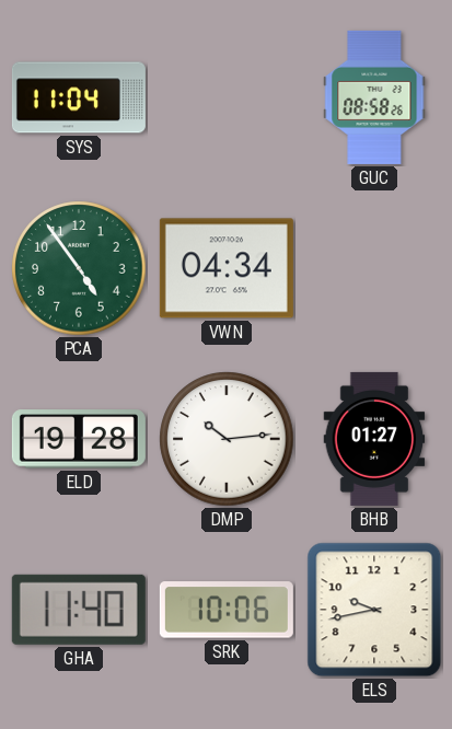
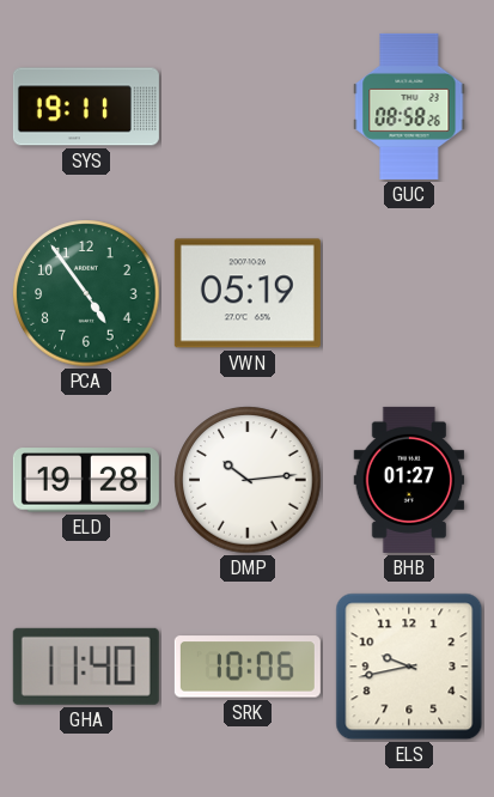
SYS: 11:04 -> 19:11 (86, 107)
VWN: 04:34 -> 05:19 (248, 293)
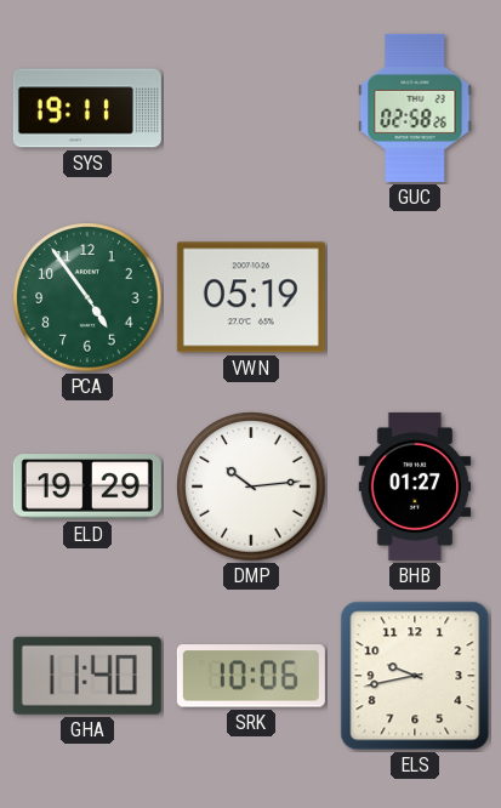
GUC: 08:58 -> 02:58 (415, 108)
ELD: 19:28 -> 19:29 (87, 486)
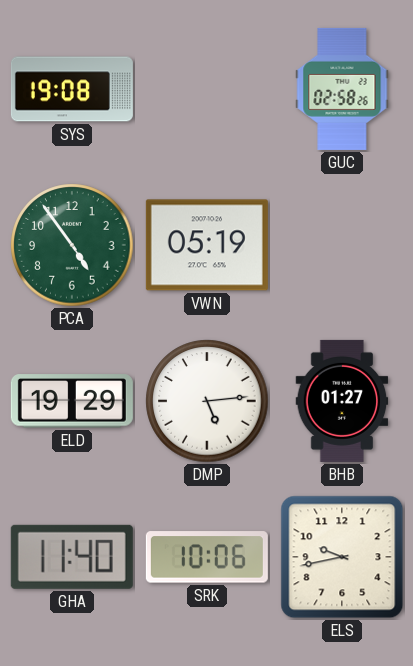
SYS: 19:11 -> 19:08 (72, 89)
DMP: 10:14 -> 5:14 (207, 401)
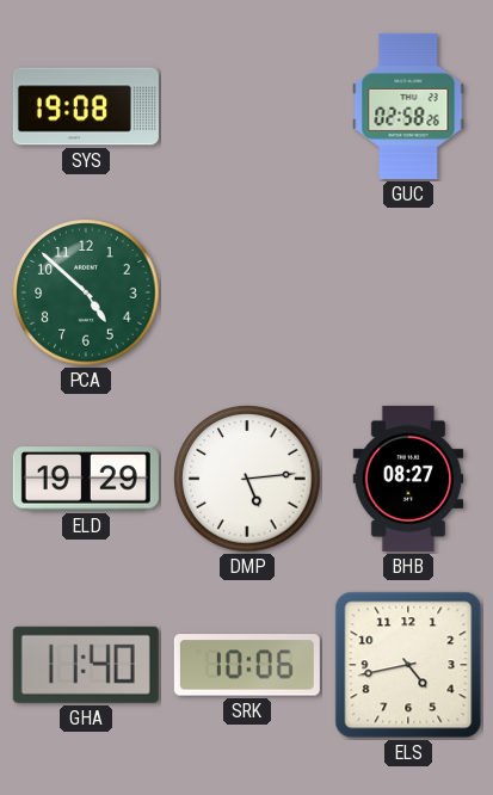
PCA: 4:54 -> 4:52 (86, 292)
VWN: 05:19 -> none (207, 245)
BHB: 01:27 -> 08:27 (408, 479)
ELS: 9:43 -> 4:43 (408, 665)
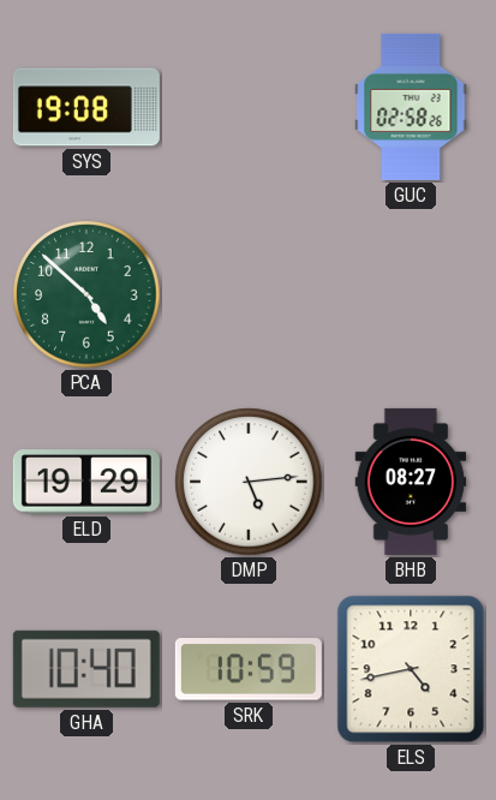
GHA: 11:40 -> 10:40 (86, 669)
SRK: 10:06 -> 10:59 (249, 669)
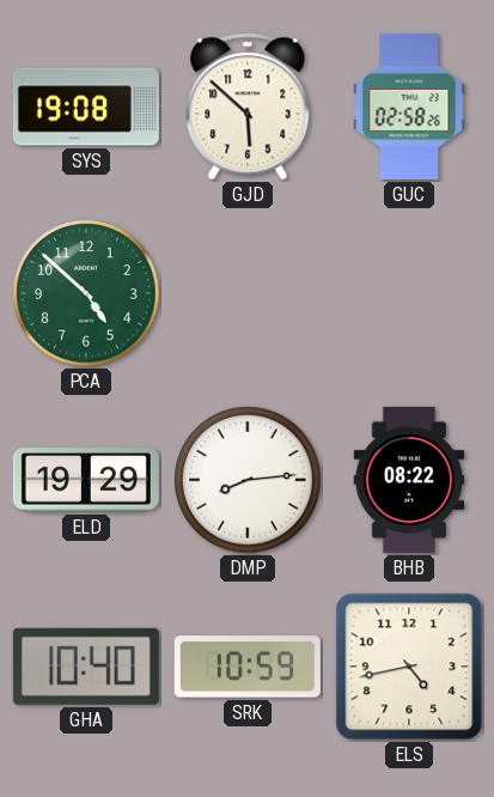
GJD: none -> 5:52 (248, 107)
DMP: 5:14 -> 8:14 (248, 480)
BHB: 08:27 -> 08:22 (409, 480)
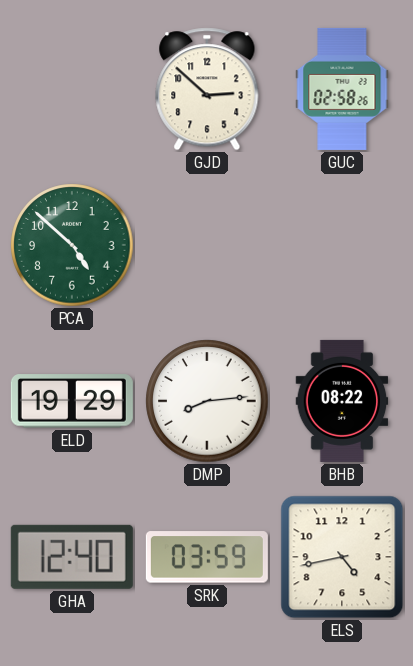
SYS: 19:08 -> none (86, 107)
GJD: 5:52 -> 2:52 (207, 89)
GHA: 10:40 -> 12:40 (72, 557)
SRK: 10:59 -> 03:59 (207, 557)
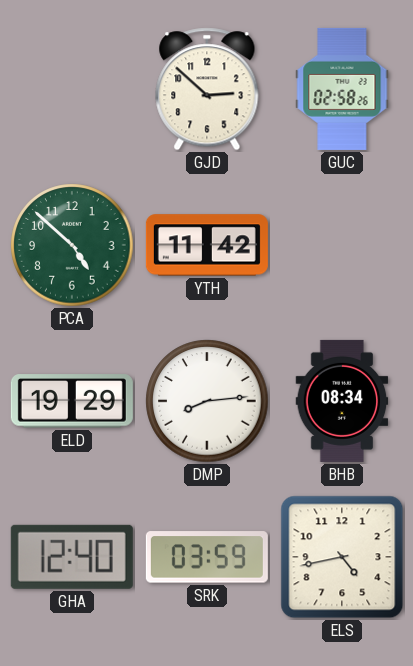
YTH: none -> 11:42 (207, 245)
BHB: 08:22 -> 08:34 (342, 401)
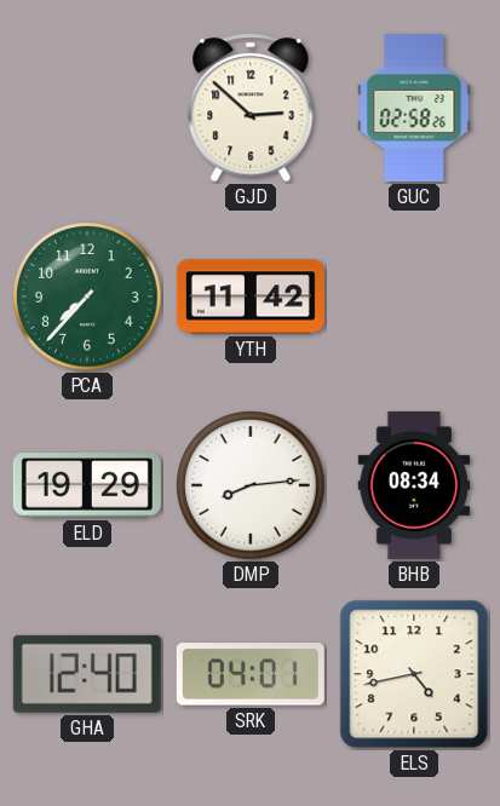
PCA: 4:52 -> 7:37 (87, 297)
SRK: 03:59 -> 04:01 (251, 674)
